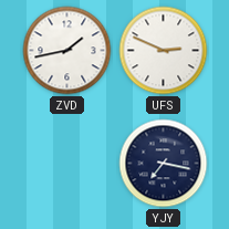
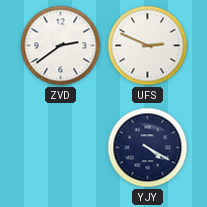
ZVD: 1:43 -> 2:39 (61, 46)
YJY: 7:17 -> 4:20 (148, 148)
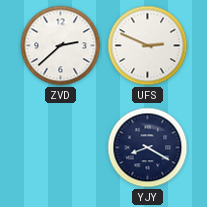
ZVD: 2:39 -> 2:38 (61, 46)
YJY: 4:20 -> 8:20 (148, 148)
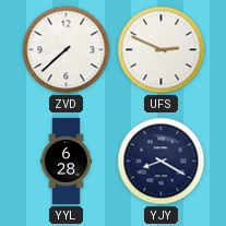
ZVD: 2:38 -> 7:38 (67, 50)
YYL: none -> 6:28 (67, 160)
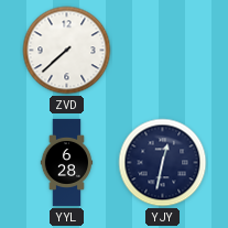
UFS: 2:49 -> none (162, 50)
YJY: 8:20 -> 12:32 (163, 163)
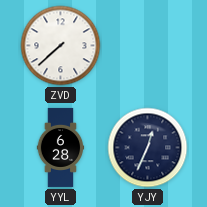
YJY: 12:32 -> 12:34 (148, 148)
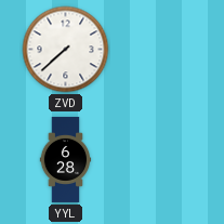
YJY: 12:34 -> none (148, 148)
